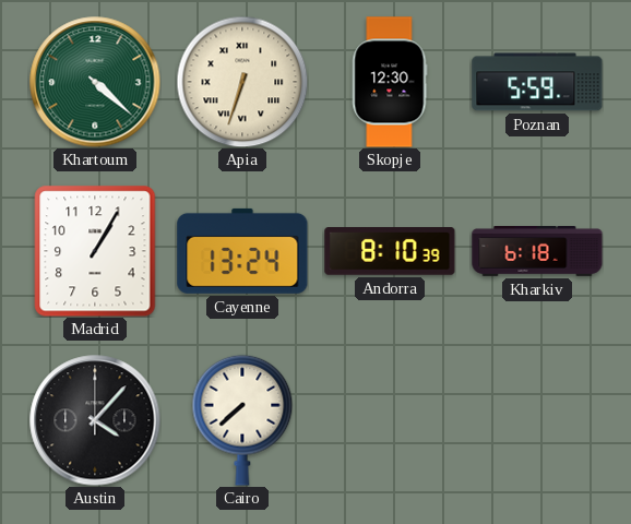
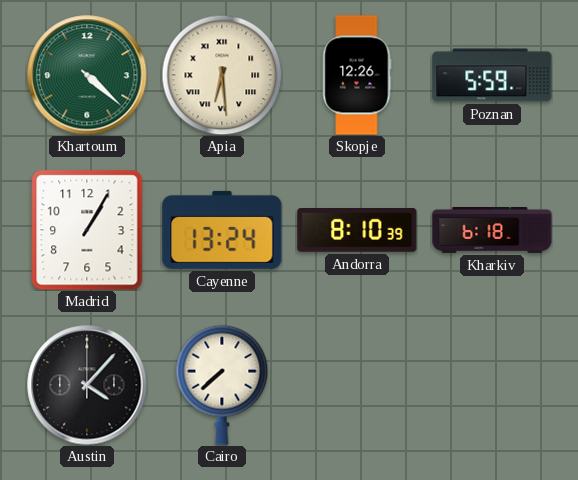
Apia: 6:33 -> 6:29 (222, 75)
Skopje: 12:30 -> 12:26 (357, 75)
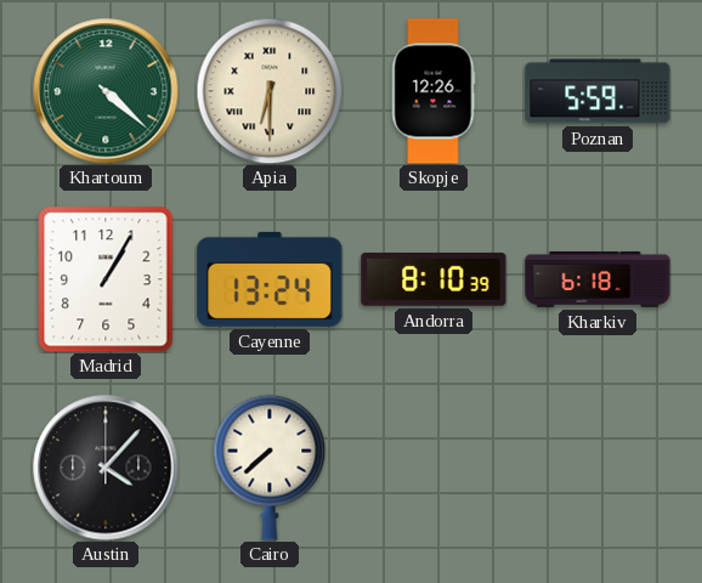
Apia: 6:29 -> 6:30 (270, 91)
